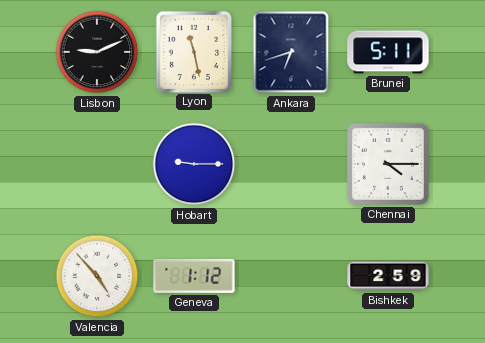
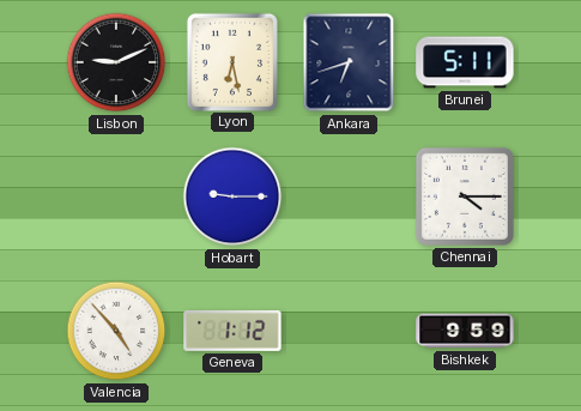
Lyon: 11:28 -> 6:28 (232, 61)
Bishkek: 2:59 -> 9:59 (465, 331)
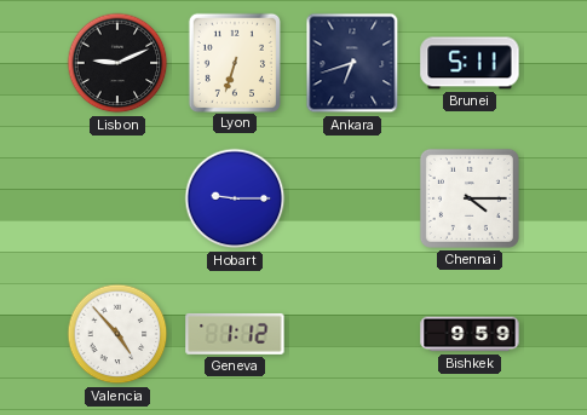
Lyon: 6:28 -> 6:33 (235, 62)
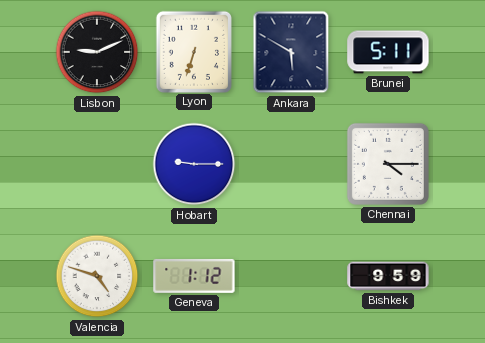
Ankara: 6:42 -> 5:50 (291, 52)
Valencia: 4:53 -> 4:48 (97, 276)
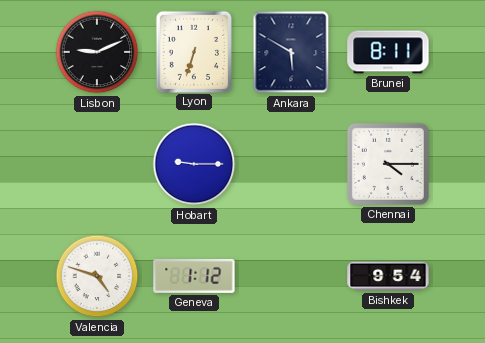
Brunei: 5:11 -> 8:11 (388, 52)
Bishkek: 9:59 -> 9:54 (388, 276)
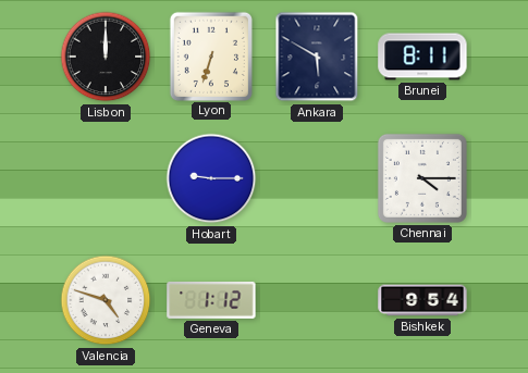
Lisbon: 9:11 -> 12:00 (106, 57)
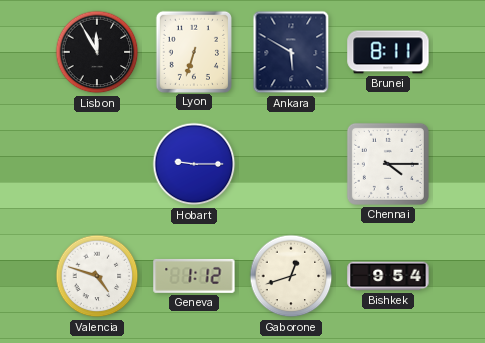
Lisbon: 12:00 -> 11:55 (97, 52)
Gaborone: none -> 12:42 (291, 276)
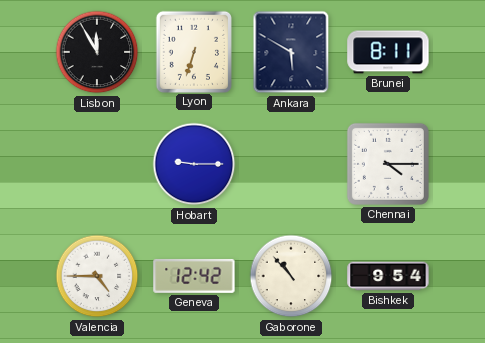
Valencia: 4:48 -> 4:45 (97, 276)
Geneva: 1:12 -> 12:42 (194, 276)
Gaborone: 12:42 -> 10:53 (291, 276)
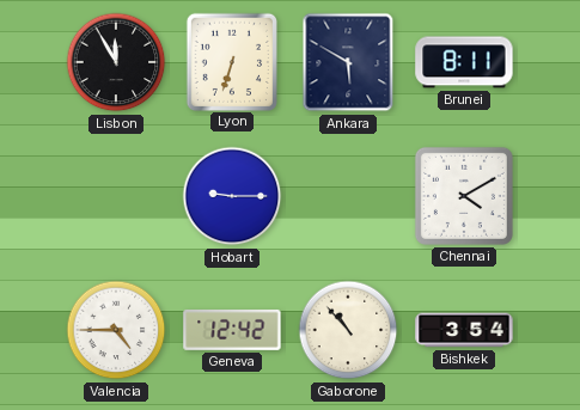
Chennai: 4:15 -> 4:10 (464, 196)
Bishkek: 9:54 -> 3:54 (464, 330)
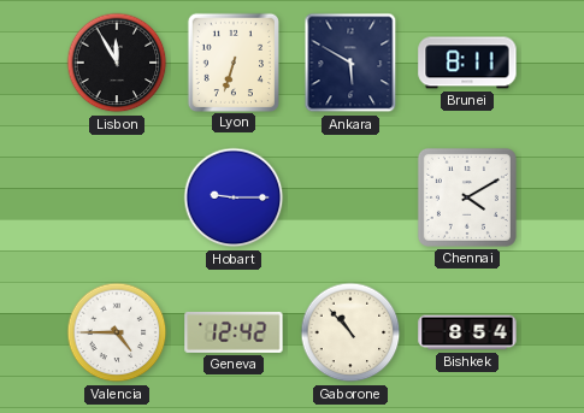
Bishkek: 3:54 -> 8:54 (467, 332)
